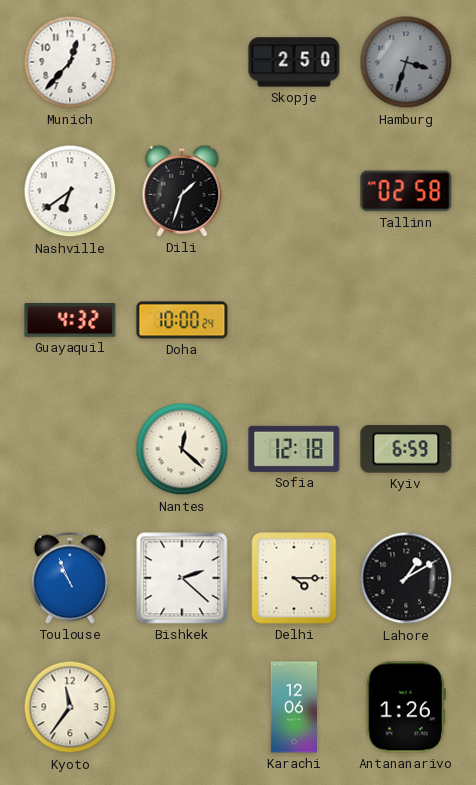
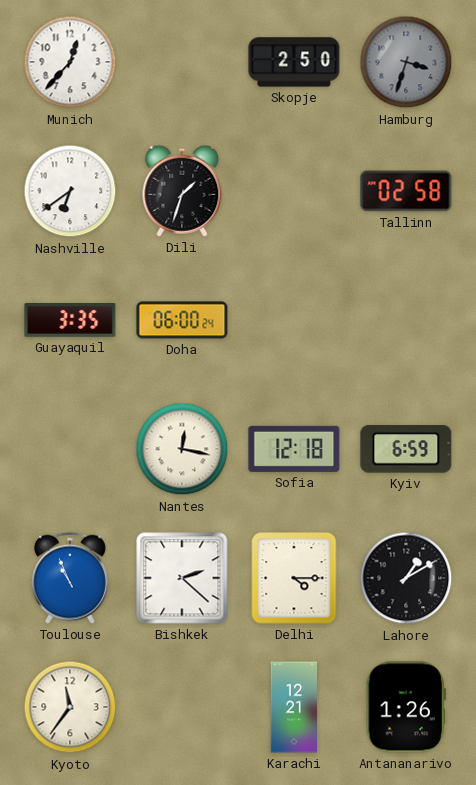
Guayaquil: 4:32 -> 3:35 (70, 321)
Doha: 10:00 -> 06:00 (182, 320)
Nantes: 12:22 -> 12:17 (182, 449)
Karachi: 12:06 -> 12:21 (293, 707)
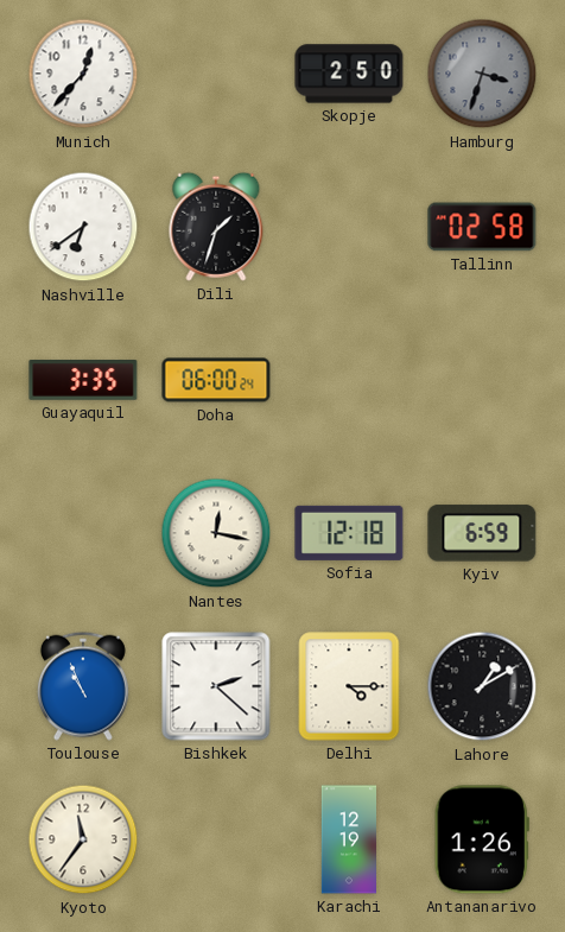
Karachi: 12:21 -> 12:19 (348, 839)
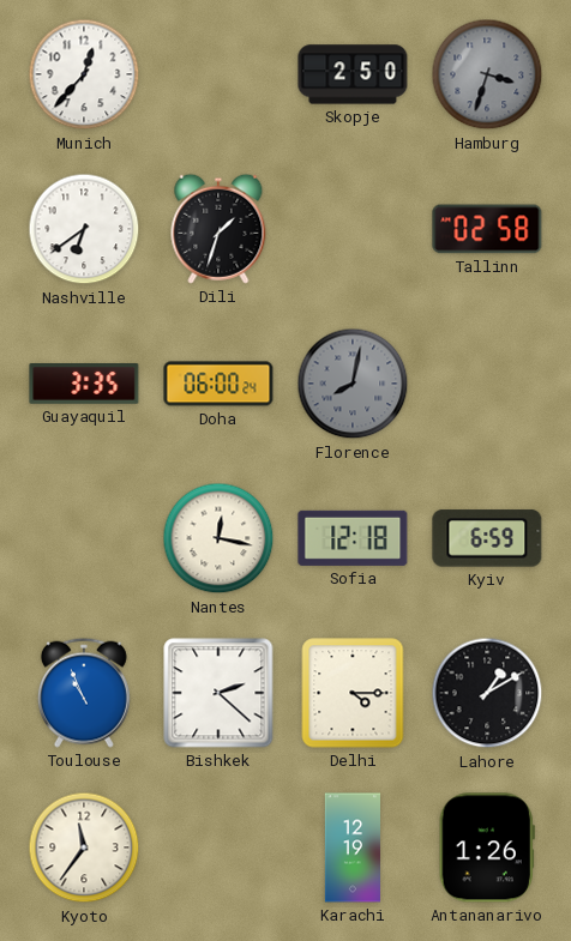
Florence: none -> 8:02 (353, 384)
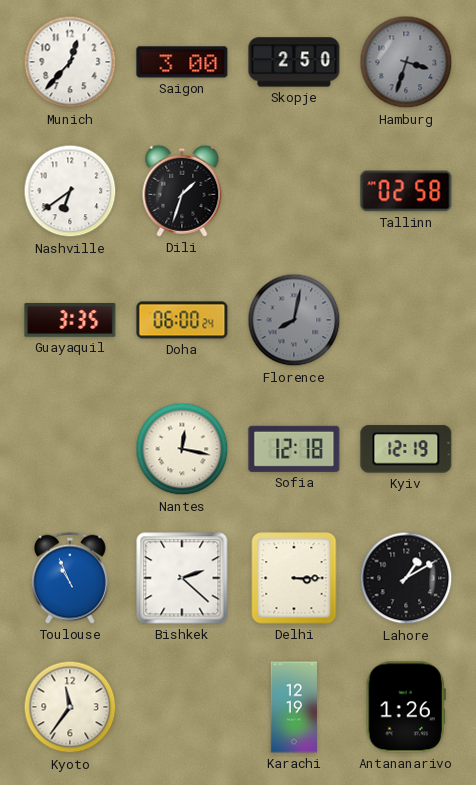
Saigon: none -> 3:00 (182, 62)
Kyiv: 6:59 -> 12:19 (406, 449)
Delhi: 4:15 -> 3:15 (294, 578)
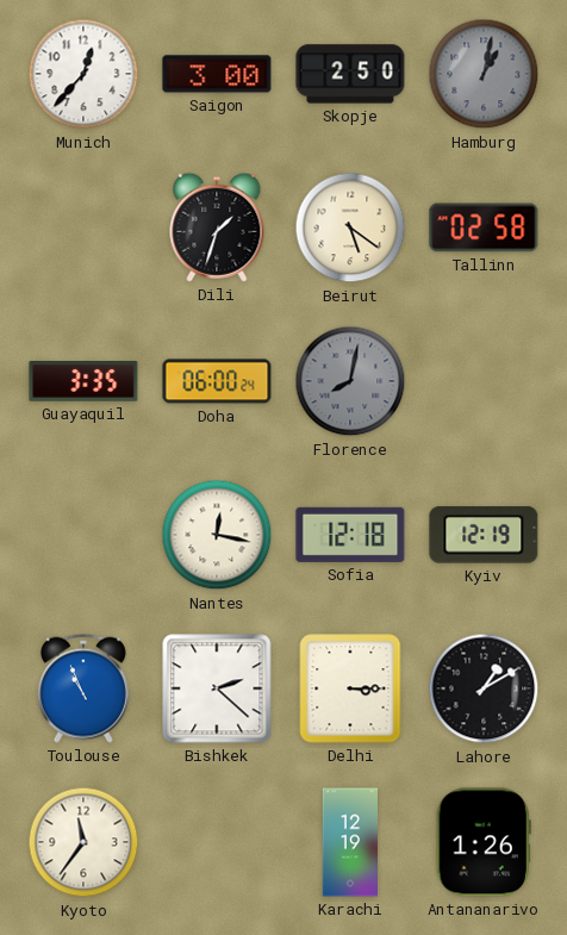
Hamburg: 3:33 -> 1:02 (484, 74)
Nashville: 6:39 -> none (70, 191)
Beirut: none -> 5:21 (350, 227)
